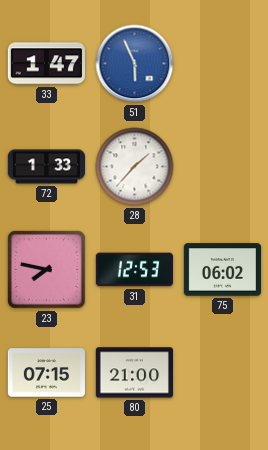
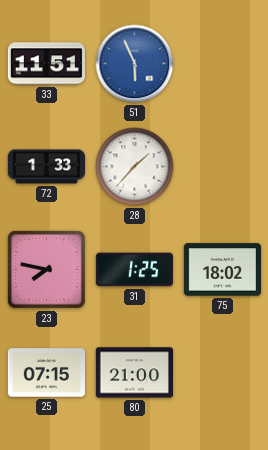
33: 1:47 -> 11:51 (46, 64)
31: 12:53 -> 1:25 (134, 270)
75: 06:02 -> 18:02 (222, 270)
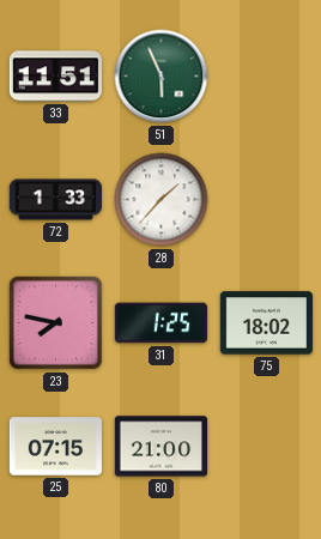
51 dial: blue -> green (162, 77)
